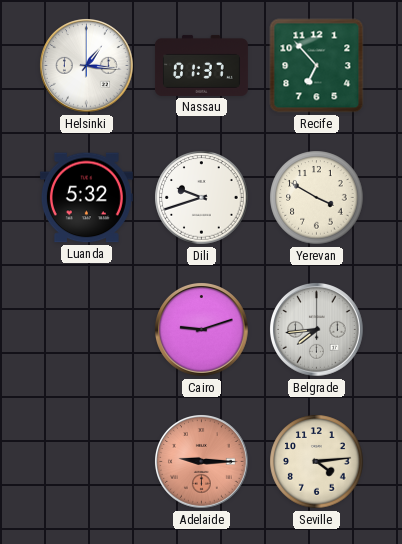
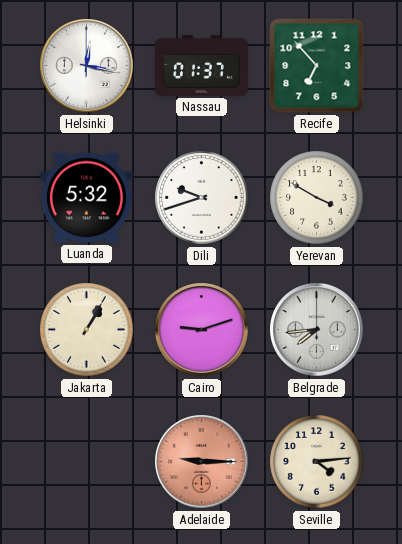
Helsinki: 1:16 -> 12:17 (87, 66)
Jakarta: none -> 1:05 (87, 330)
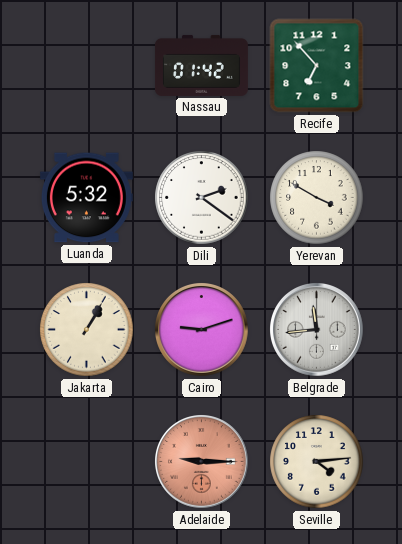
Helsinki: 12:17 -> none (87, 66)
Nassau: 01:37 -> 01:42 (201, 65)
Dili: 9:42 -> 2:21 (202, 198)
Belgrade: 7:44 -> 11:44 (317, 330)
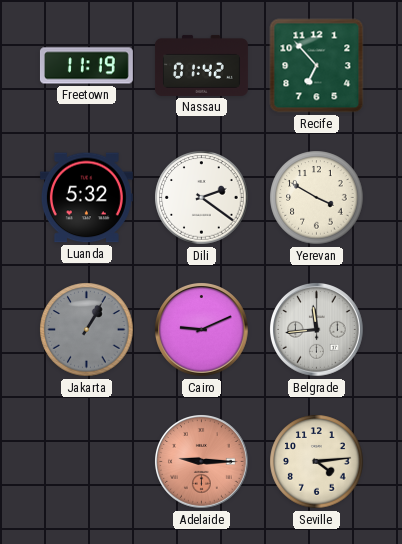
Freetown: none -> 11:19 (86, 66)
Jakarta dial: cream -> grey (87, 330)
Cairo: 9:12 -> 9:11 (202, 330)
